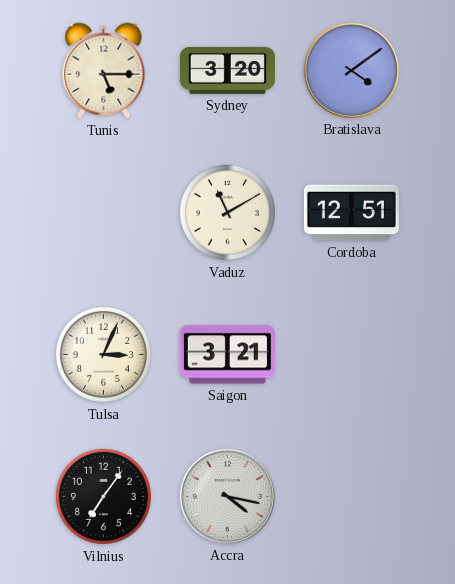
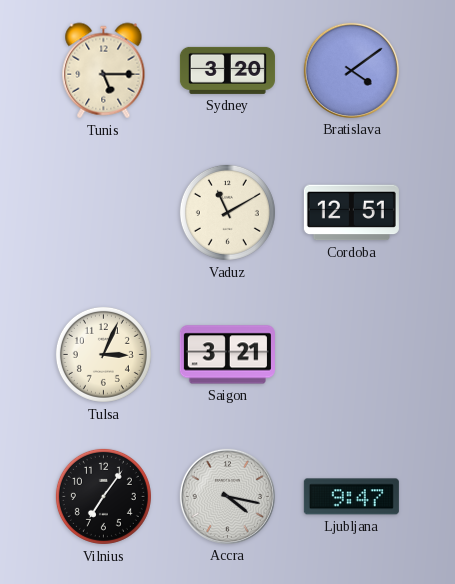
Ljubljana: none -> 9:47 (351, 497)
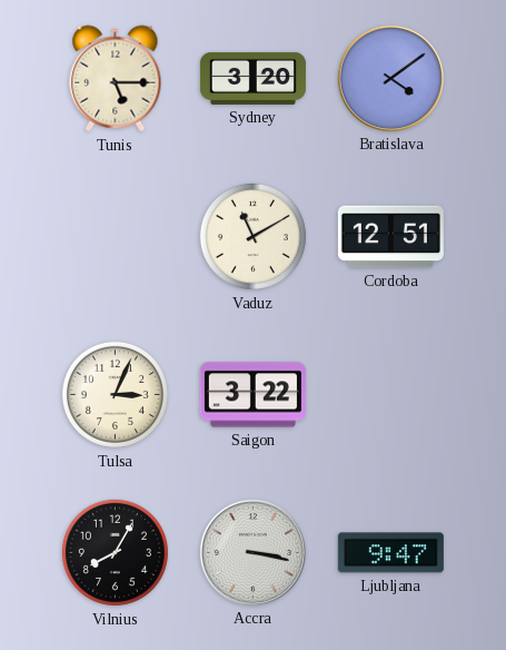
Saigon: 3:21 -> 3:22 (252, 395)
Vilnius: 7:06 -> 8:05 (115, 552)
Accra: 4:17 -> 3:17 (252, 552)
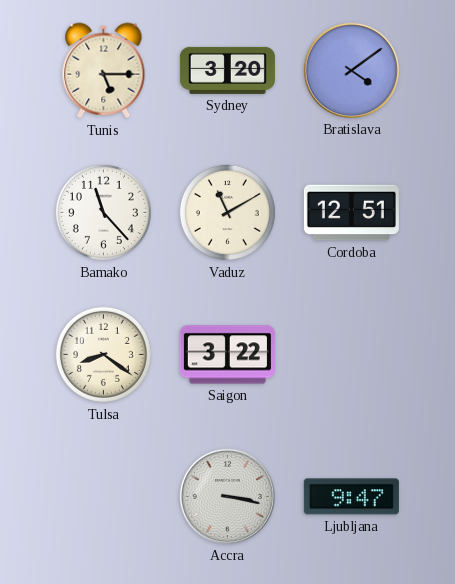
Bamako: none -> 11:23 (103, 212)
Tulsa: 3:04 -> 8:21 (103, 354)
Vilnius: 8:05 -> none (115, 552)
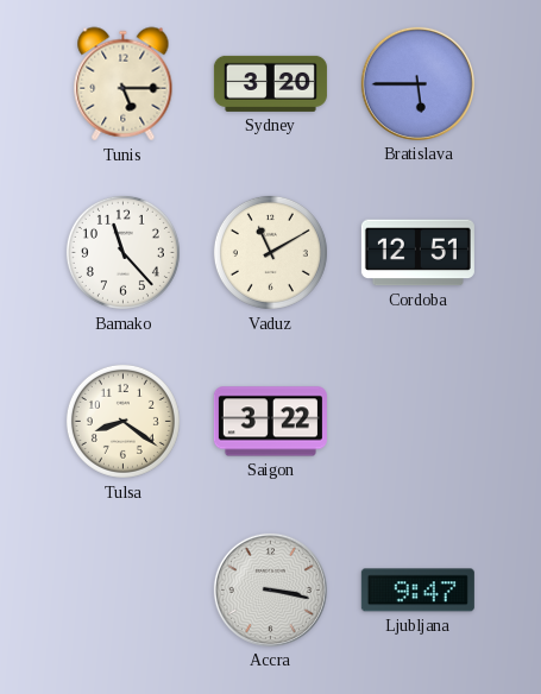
Bratislava: 4:09 -> 5:45 (417, 83)
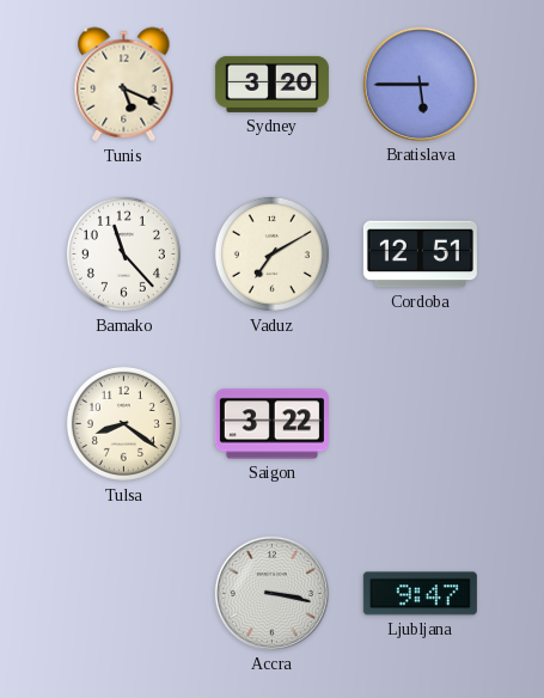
Tunis: 5:15 -> 5:19 (124, 85)
Vaduz: 11:10 -> 7:10 (271, 253)
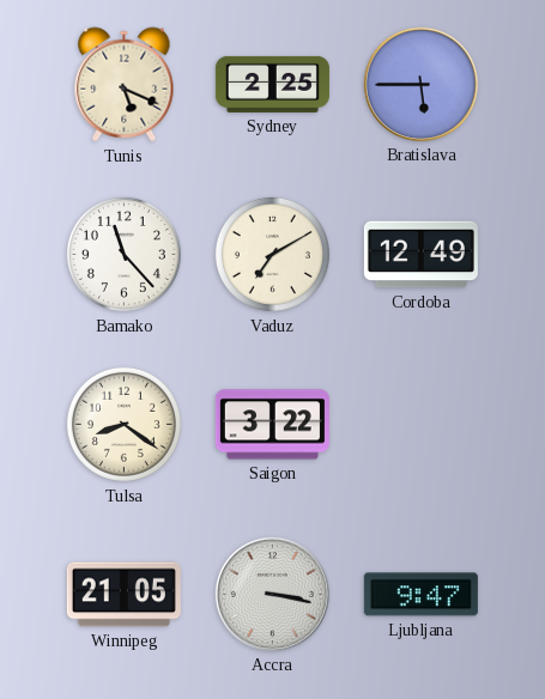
Sydney: 3:20 -> 2:25 (272, 84)
Cordoba: 12:51 -> 12:49 (420, 255)
Winnipeg: none -> 21:05 (123, 595)
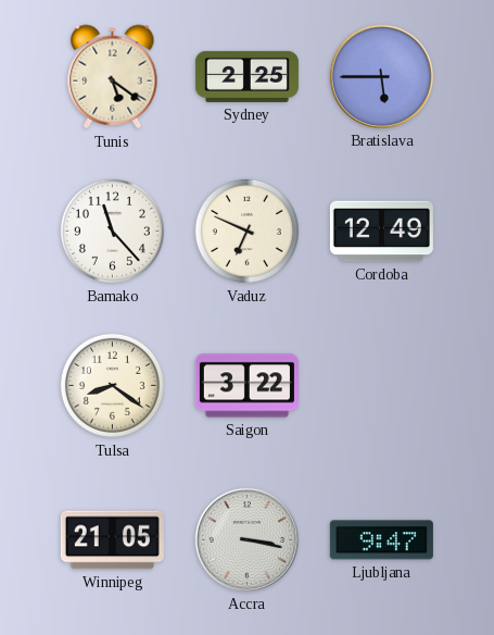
Tunis: 5:19 -> 5:21 (113, 77)
Vaduz: 7:10 -> 6:49 (246, 231)
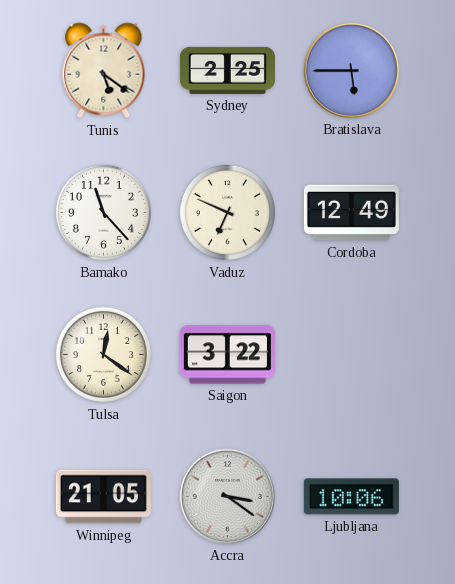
Tulsa: 8:21 -> 12:21 (103, 354)
Accra: 3:17 -> 3:21 (227, 496)
Ljubljana: 9:47 -> 10:06 (351, 497)
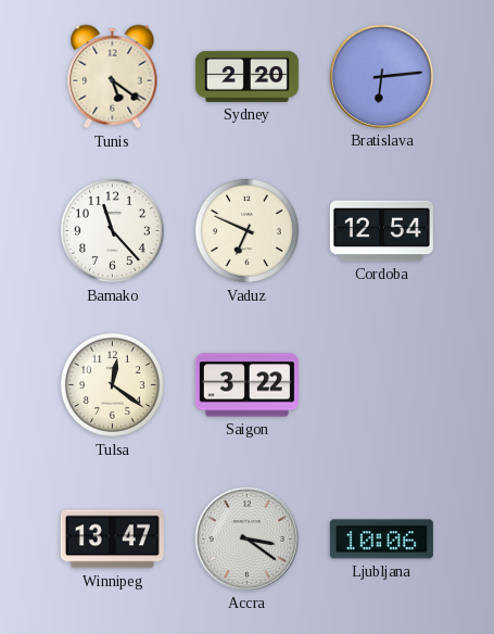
Sydney: 2:25 -> 2:20 (246, 76)
Bratislava: 5:45 -> 6:14 (381, 76)
Cordoba: 12:49 -> 12:54 (381, 231)
Winnipeg: 21:05 -> 13:47 (112, 540)
